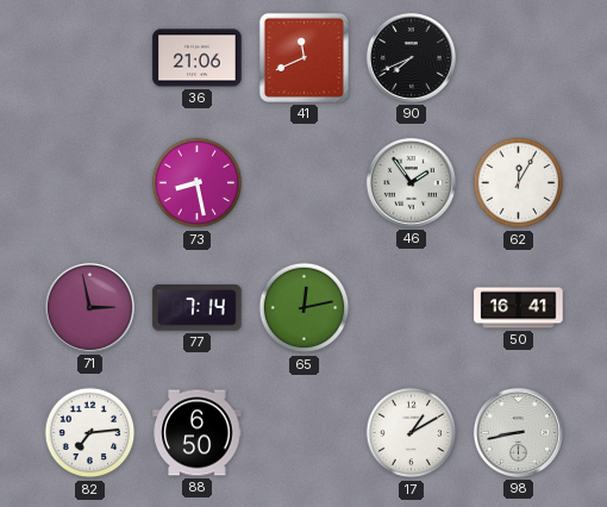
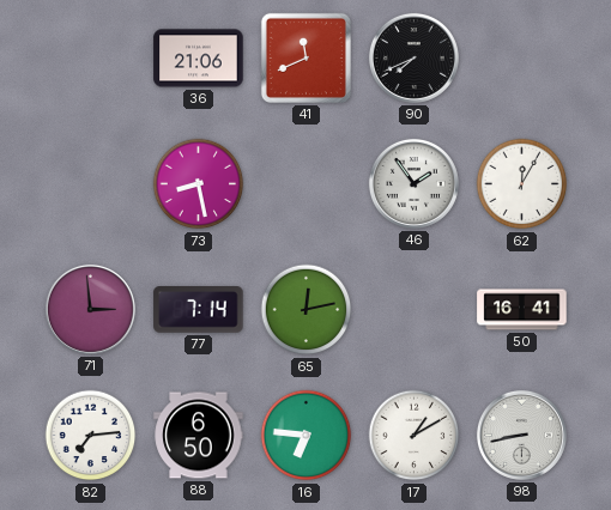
71: 2:58 -> 2:59 (90, 309)
16: none -> 6:46 (307, 436)
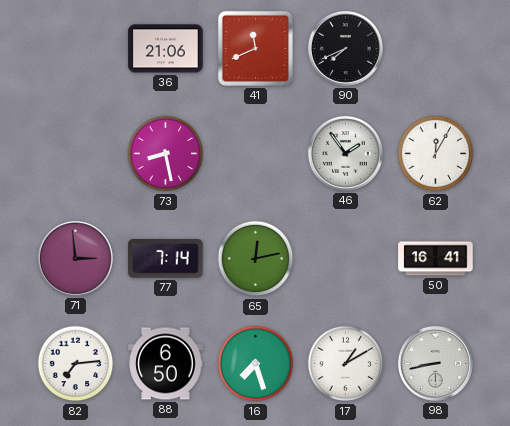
16: 6:46 -> 7:27 (256, 364)
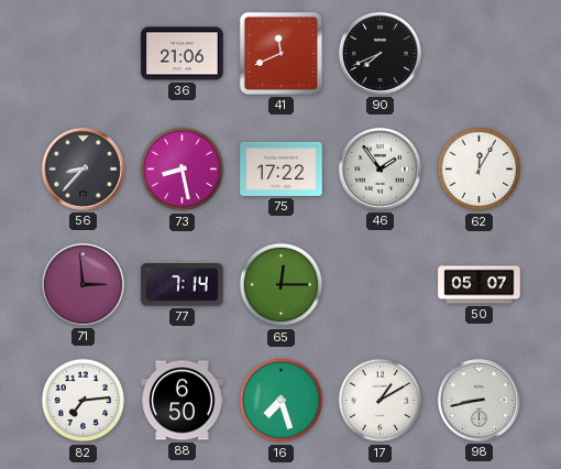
56: none -> 8:37 (82, 168)
75: none -> 17:22 (282, 168)
65: 12:13 -> 12:15 (282, 285)
50: 16:41 -> 05:07 (480, 285)
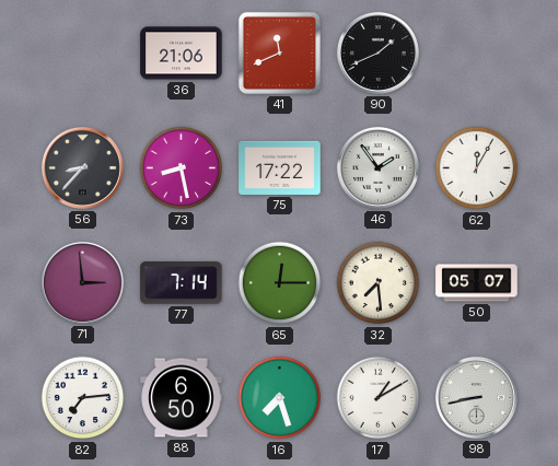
90: 7:41 -> 1:41 (377, 53)
32: none -> 7:29 (379, 283)
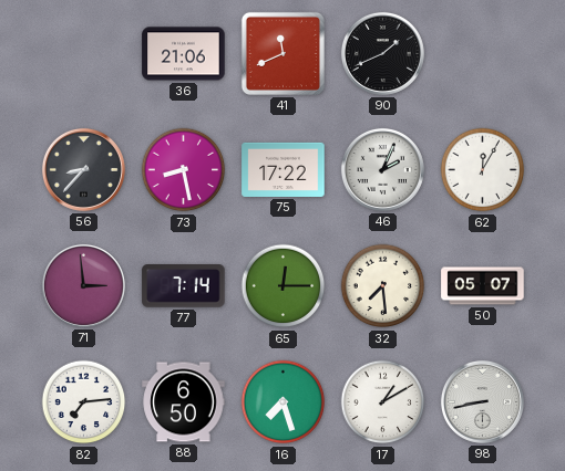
46: 1:54 -> 2:04 (382, 169)
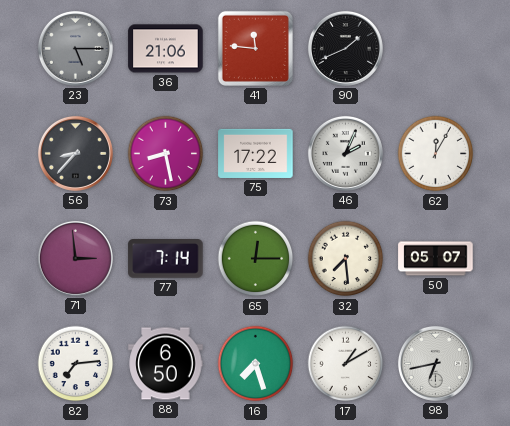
23: none -> 5:15 (75, 48)
41: 11:41 -> 11:46 (255, 48)
98: 8:43 -> 6:43 (435, 363)
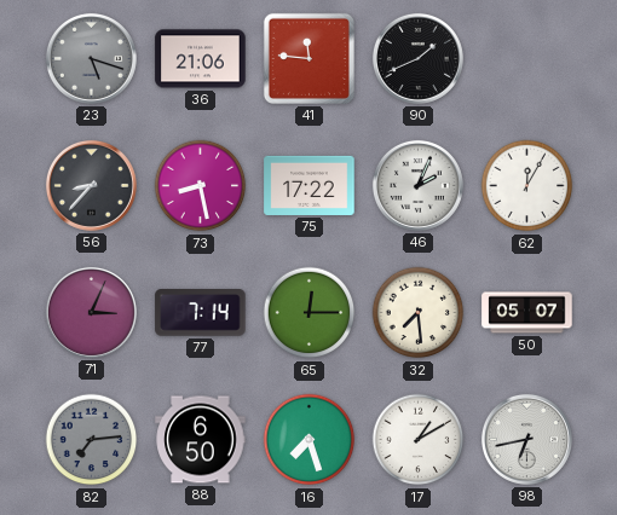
23: 5:15 -> 5:18 (91, 58)
71: 2:59 -> 3:04 (91, 312)
82 dial: white -> grey (92, 440)
